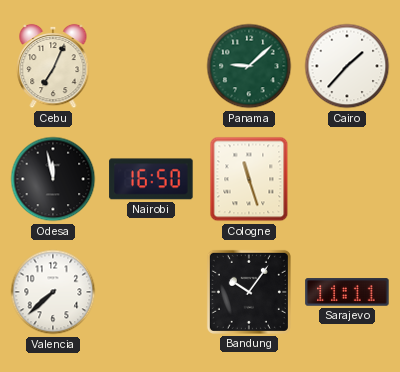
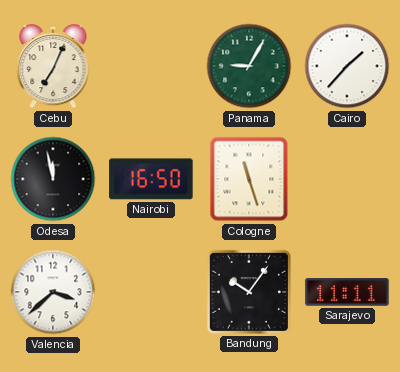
Panama: 9:08 -> 9:05 (249, 66)
Valencia: 7:38 -> 3:38 (53, 292)
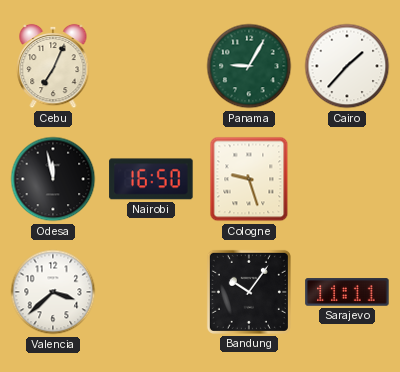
Cologne: 11:27 -> 9:27 (249, 179)
